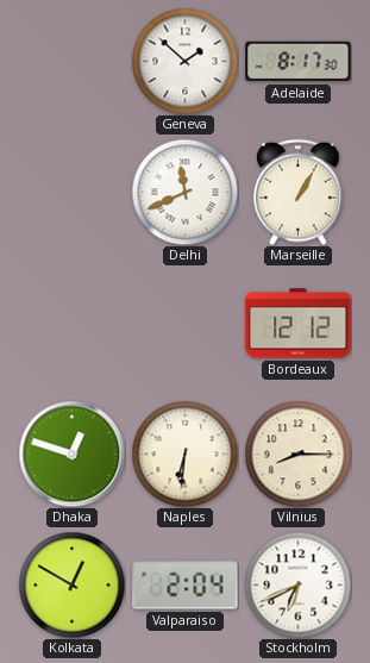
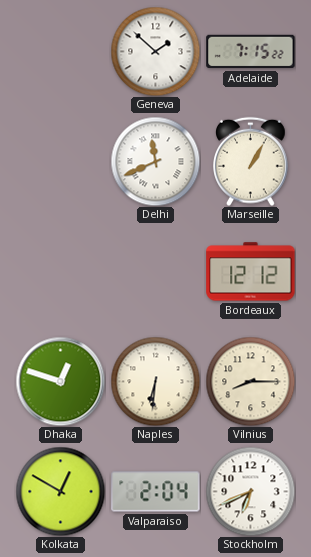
Adelaide: 8:17 -> 7:15 (251, 52)
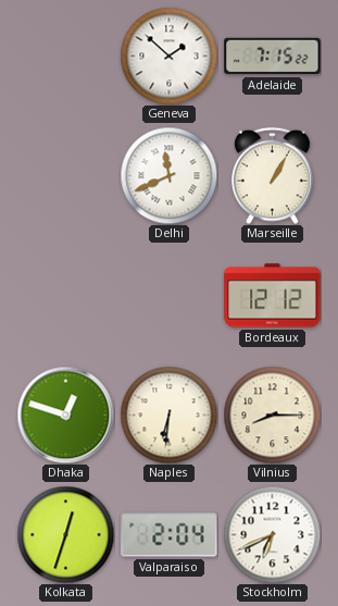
Kolkata: 12:50 -> 12:33 (65, 534)
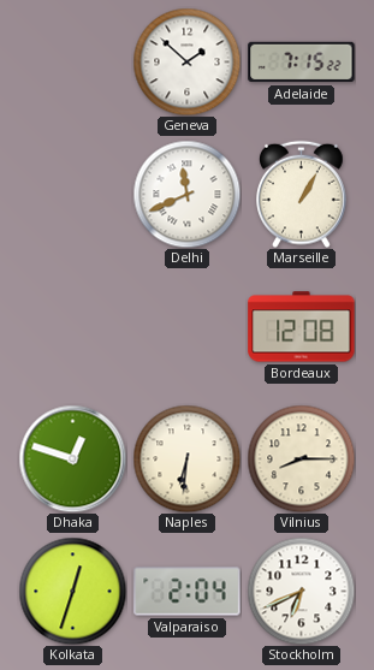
Bordeaux: 12:12 -> 12:08 (302, 327)
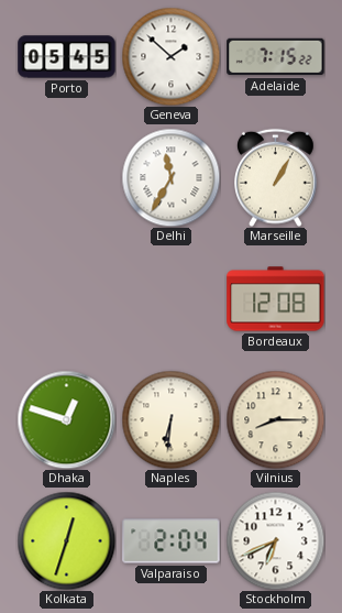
Porto: none -> 05:45 (67, 57)
Delhi: 11:41 -> 11:35 (170, 177)
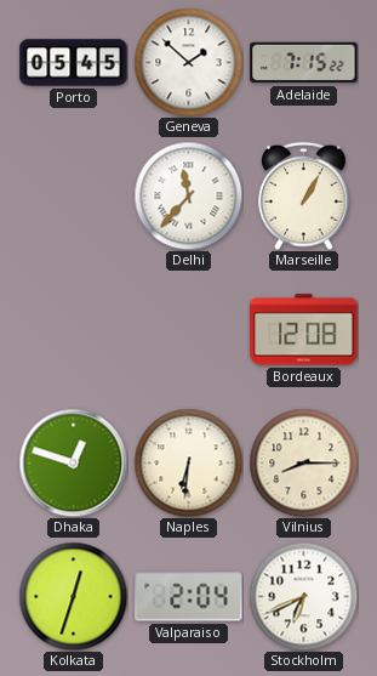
Delhi: 11:35 -> 11:37 (188, 195)
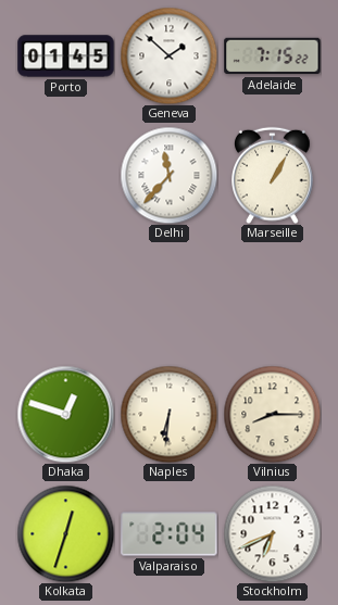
Porto: 05:45 -> 01:45 (66, 56)
Bordeaux: 12:08 -> none (304, 330)
